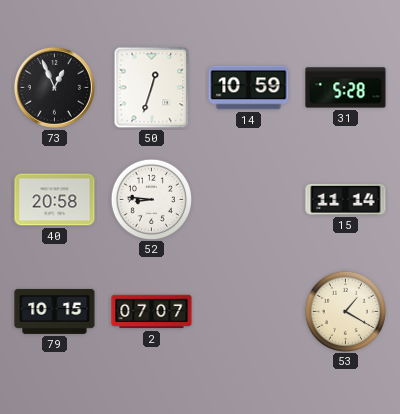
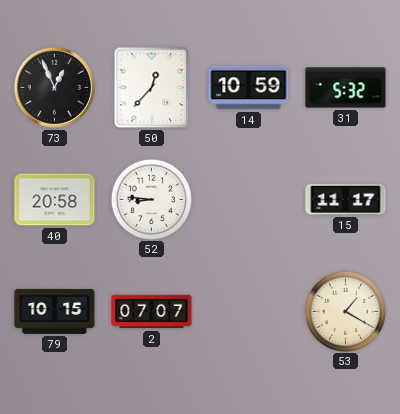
50: 12:33 -> 12:37 (152, 88)
31: 5:28 -> 5:32 (346, 88)
15: 11:14 -> 11:17 (346, 199)
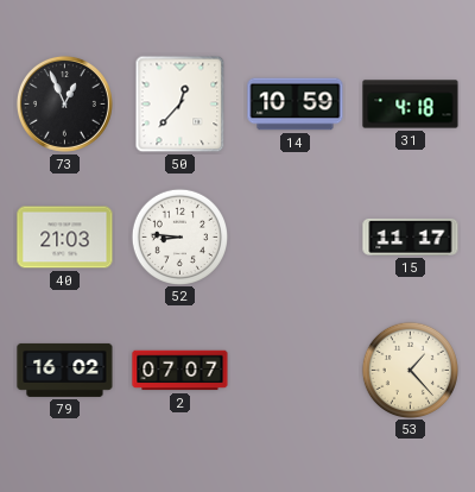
31: 5:32 -> 4:18 (411, 105)
40: 20:58 -> 21:03 (65, 238)
79: 10:15 -> 16:02 (65, 370)
53: 1:20 -> 1:23 (410, 370)
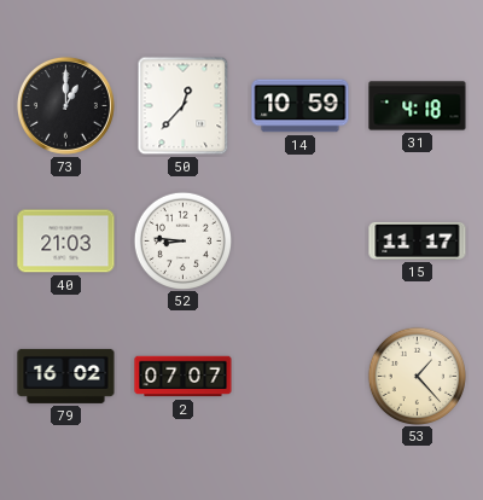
73: 12:56 -> 1:00 (65, 105)
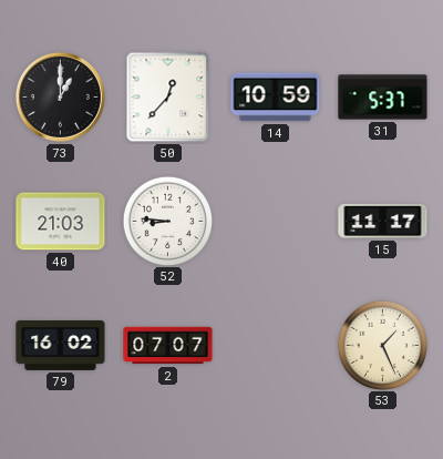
31: 4:18 -> 5:37 (383, 98)
53: 1:23 -> 1:26 (382, 345)
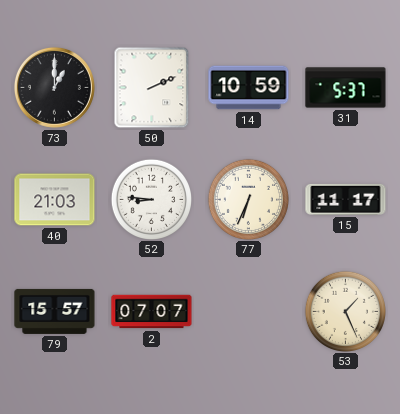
50: 12:37 -> 2:11 (152, 88)
77: none -> 6:34 (248, 199)
79: 16:02 -> 15:57 (55, 311)
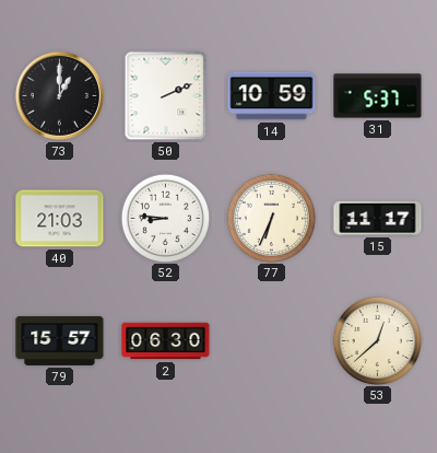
2: 07:07 -> 06:30 (166, 341)
53: 1:26 -> 12:38 (377, 340)
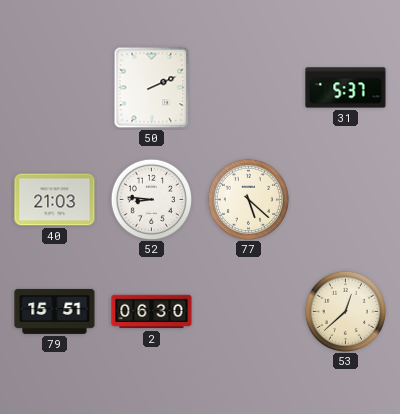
73: 1:00 -> none (59, 95)
14: 10:59 -> none (272, 96)
77: 6:34 -> 5:22 (248, 199)
15: 11:17 -> none (378, 218)
79: 15:57 -> 15:51 (55, 311)
